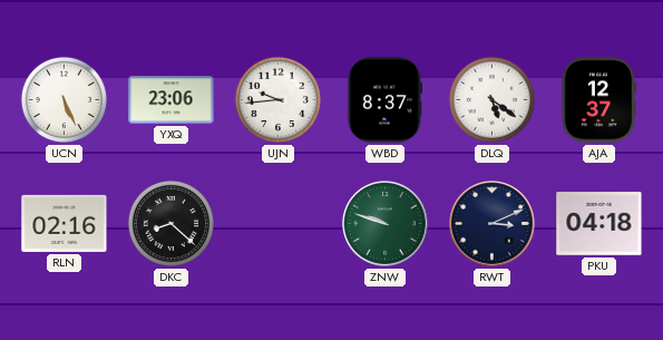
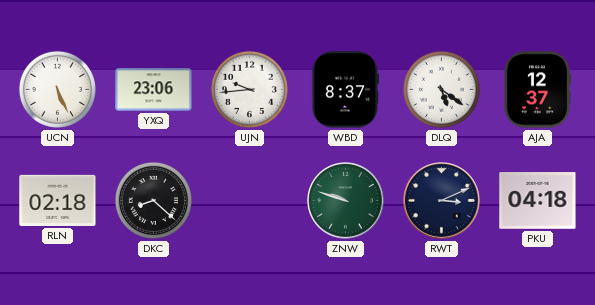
RLN: 02:16 -> 02:18 (58, 200)
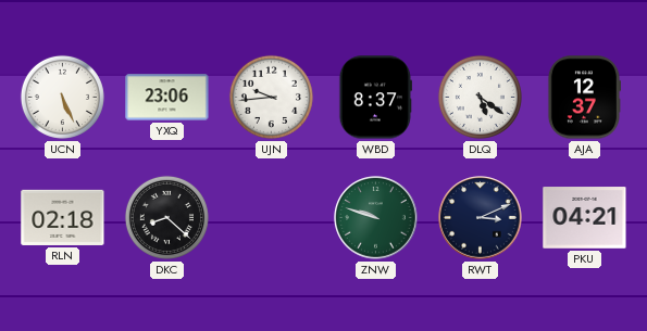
PKU: 04:18 -> 04:21 (585, 218)
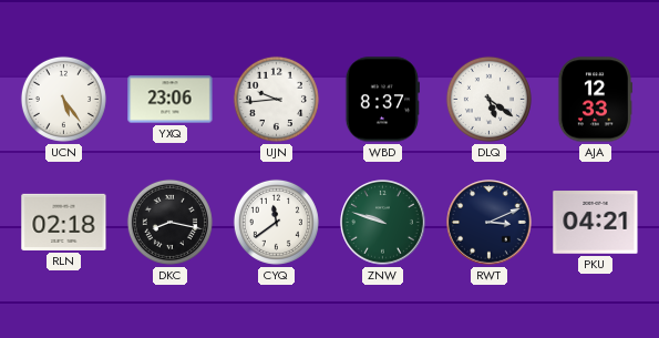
UCN: 5:26 -> 5:24 (63, 99)
AJA: 12:37 -> 12:33 (594, 100)
DKC: 8:22 -> 8:17 (169, 222)
CYQ: none -> 11:39 (276, 222)
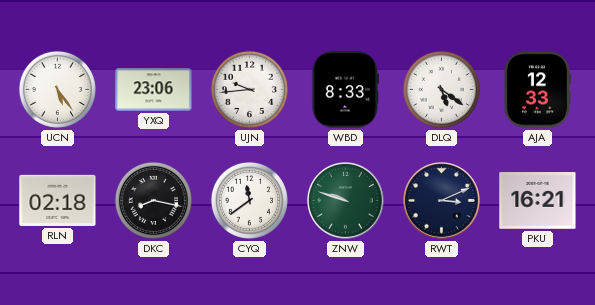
WBD: 8:37 -> 8:33 (345, 90)
PKU: 04:21 -> 16:21 (538, 201)
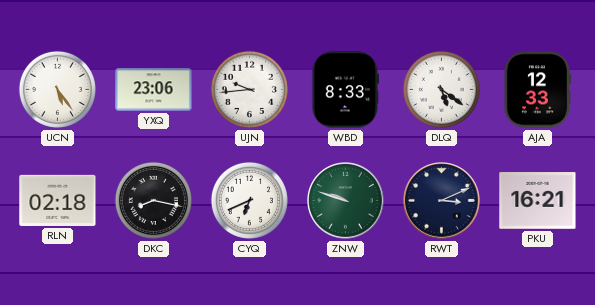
CYQ: 11:39 -> 6:41 (249, 200)
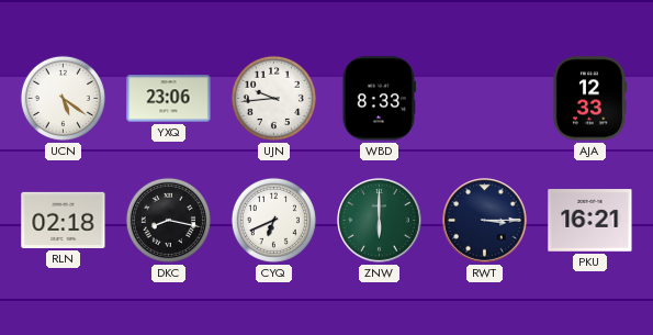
UCN: 5:24 -> 5:21 (63, 98)
DLQ: 5:21 -> none (441, 89)
ZNW: 9:48 -> 6:00 (380, 221)
RWT: 3:11 -> 3:15 (485, 221)
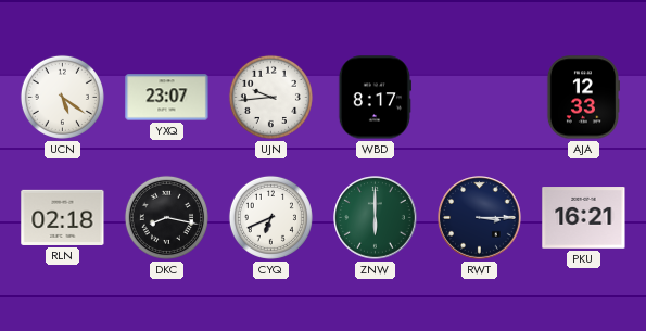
YXQ: 23:06 -> 23:07 (167, 98)
WBD: 8:33 -> 8:17 (375, 98)
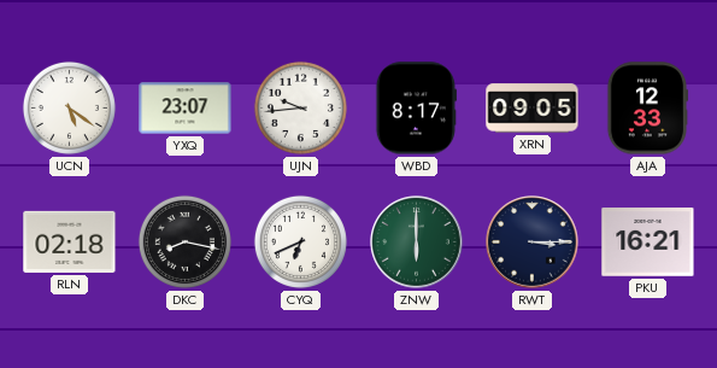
XRN: none -> 09:05 (533, 109)
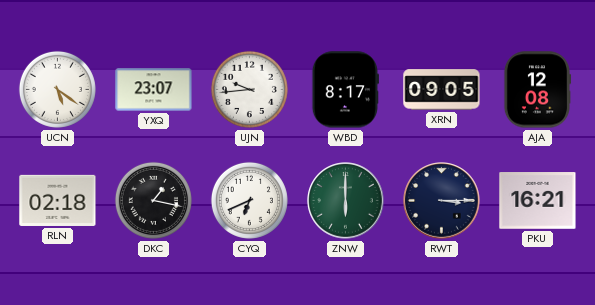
AJA: 12:33 -> 12:08 (536, 90)
DKC: 8:17 -> 1:17 (153, 200)
